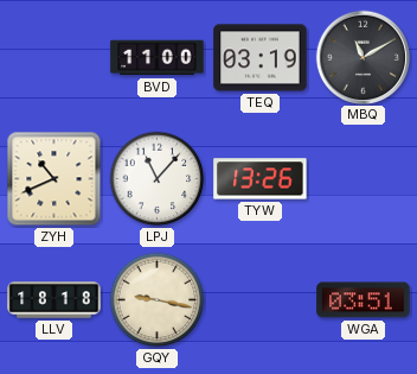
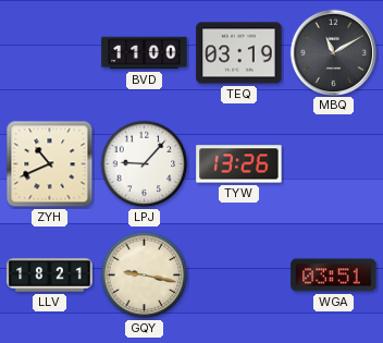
LPJ: 11:07 -> 9:07 (145, 164)
LLV: 18:18 -> 18:21 (50, 275)
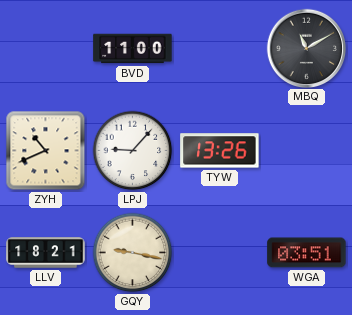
TEQ: 03:19 -> none (239, 53)
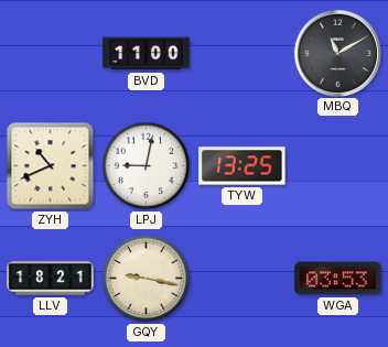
LPJ: 9:07 -> 9:02 (147, 166)
TYW: 13:26 -> 13:25 (242, 166)
WGA: 03:51 -> 03:53 (338, 279)
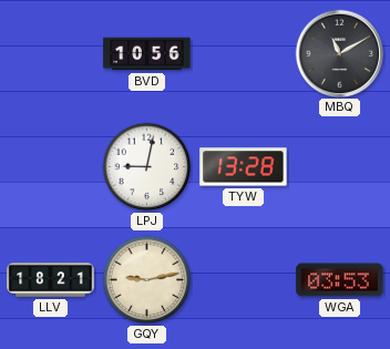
BVD: 11:00 -> 10:56 (147, 54)
ZYH: 10:41 -> none (51, 166)
TYW: 13:25 -> 13:28 (244, 167)
GQY: 9:17 -> 9:13 (147, 280)
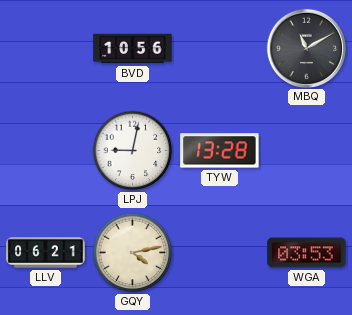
LLV: 18:21 -> 06:21 (46, 253)
GQY: 9:13 -> 4:13 (133, 253)
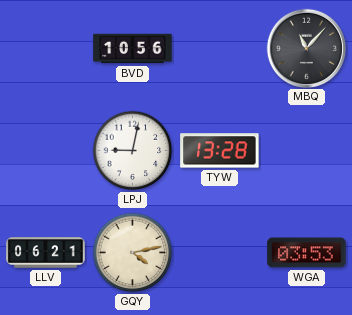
MBQ: 11:10 -> 11:07 (306, 48)
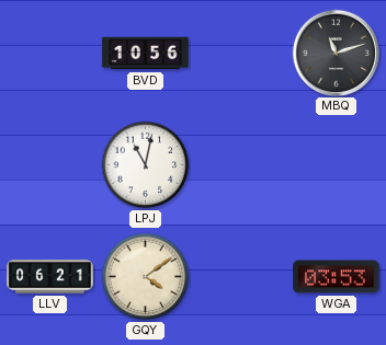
MBQ: 11:07 -> 11:12 (336, 53)
LPJ: 9:02 -> 11:02 (146, 165)
TYW: 13:28 -> none (220, 151)
GQY: 4:13 -> 4:09 (146, 277)
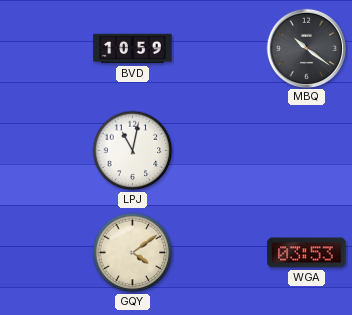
BVD: 10:56 -> 10:59 (133, 49)
MBQ: 11:12 -> 10:21 (306, 48)
LLV: 06:21 -> none (50, 277)
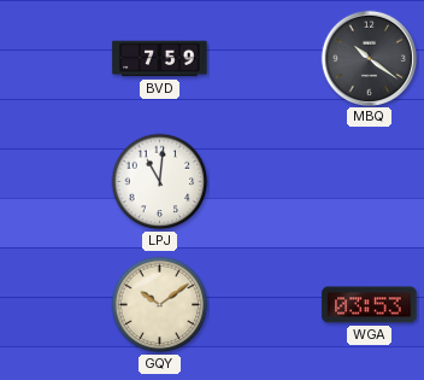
BVD: 10:59 -> 7:59 (160, 59)
LPJ: 11:02 -> 11:01 (160, 182)
GQY: 4:09 -> 10:09 (160, 305)
